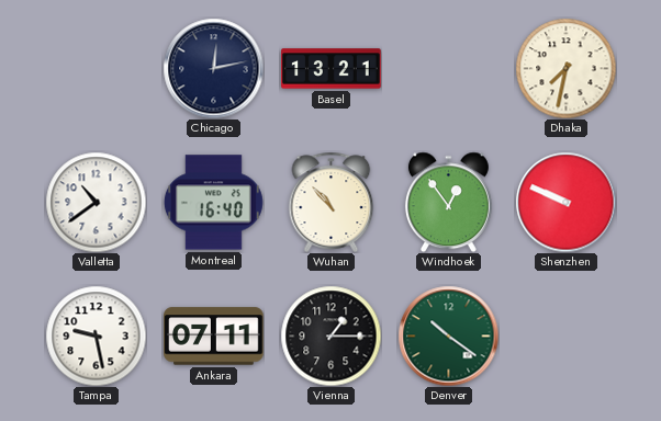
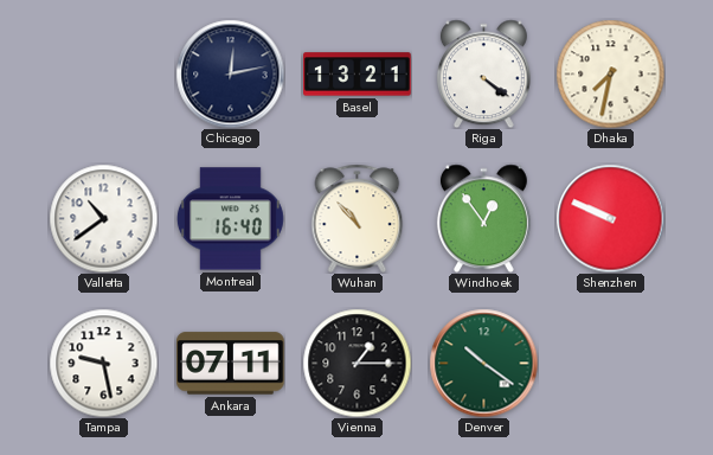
Riga: none -> 4:21 (483, 73)
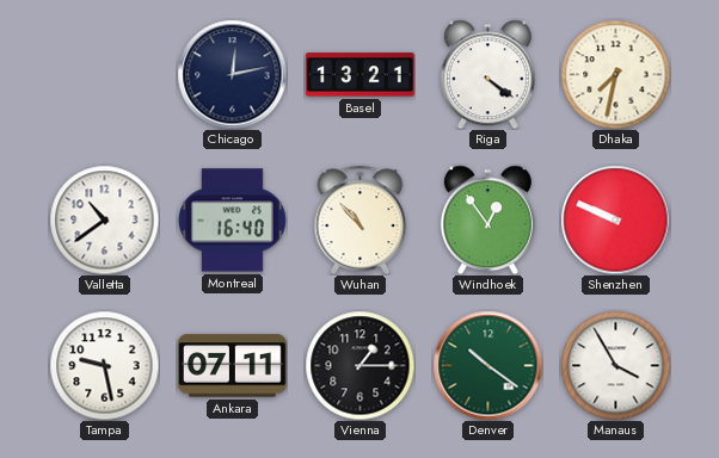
Manaus: none -> 3:55 (615, 365)
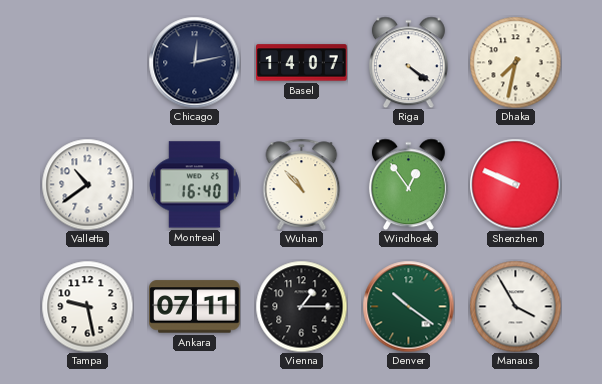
Basel: 13:21 -> 14:07 (302, 63)
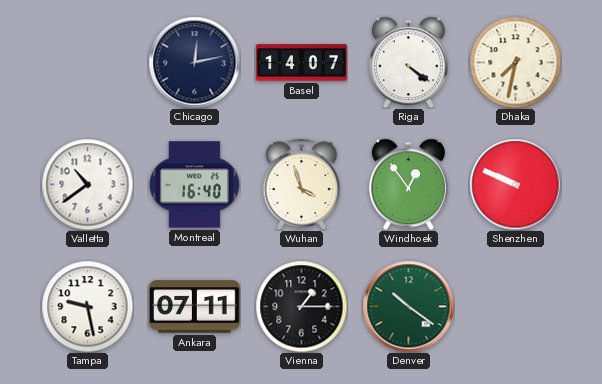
Wuhan: 10:53 -> 3:57 (302, 184)
Manaus: 3:55 -> none (515, 306)
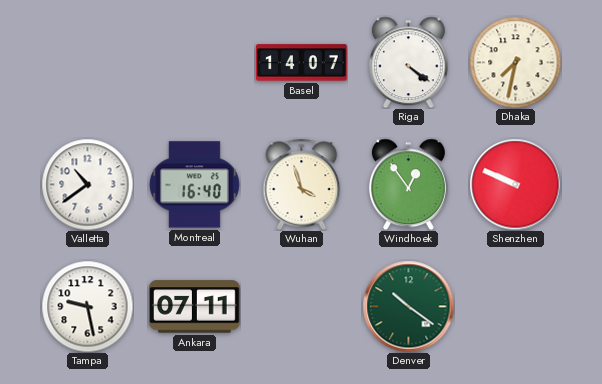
Chicago: 12:13 -> none (194, 62)
Vienna: 1:15 -> none (301, 306)
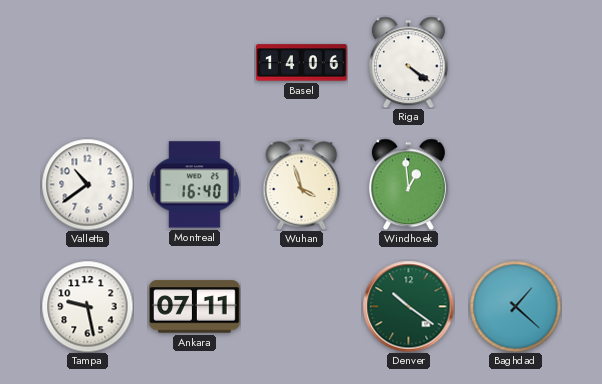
Basel: 14:07 -> 14:06 (302, 63)
Dhaka: 7:32 -> none (515, 62)
Windhoek: 12:54 -> 12:59 (408, 184)
Shenzhen: 9:49 -> none (515, 184)
Baghdad: none -> 1:22 (515, 306)
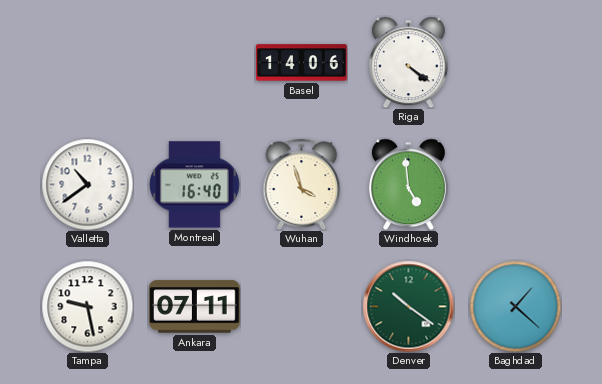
Windhoek: 12:59 -> 4:59 (408, 184)
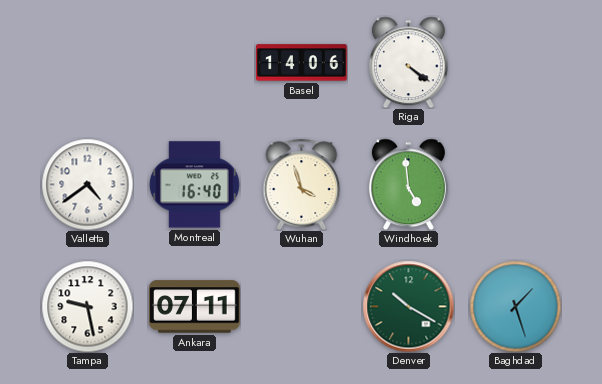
Valletta: 10:39 -> 4:39 (87, 184)
Denver: 10:21 -> 10:20 (408, 306)
Baghdad: 1:22 -> 1:27 (515, 306)
